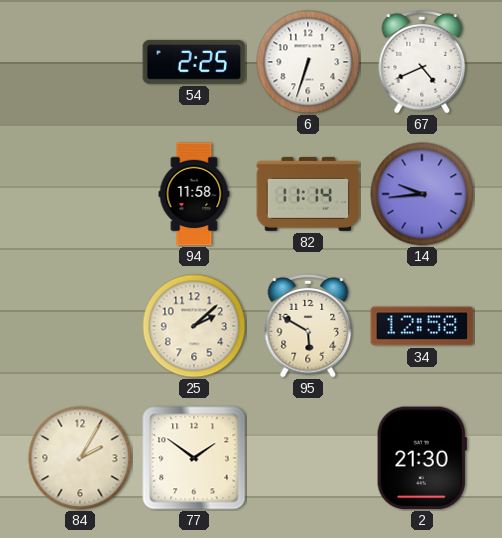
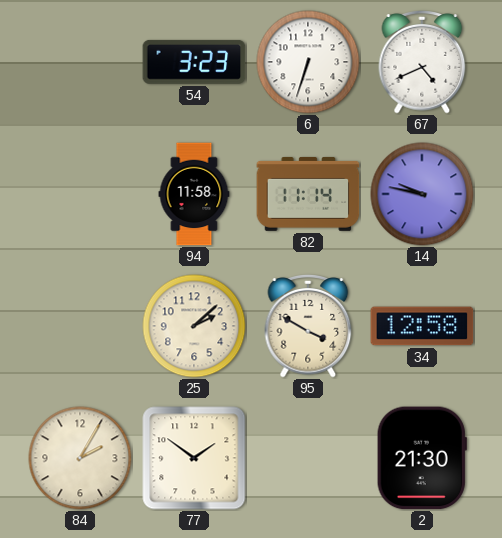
54: 2:25 -> 3:23 (194, 62)
14: 9:44 -> 9:47 (422, 194)
95: 5:50 -> 3:50 (308, 327)
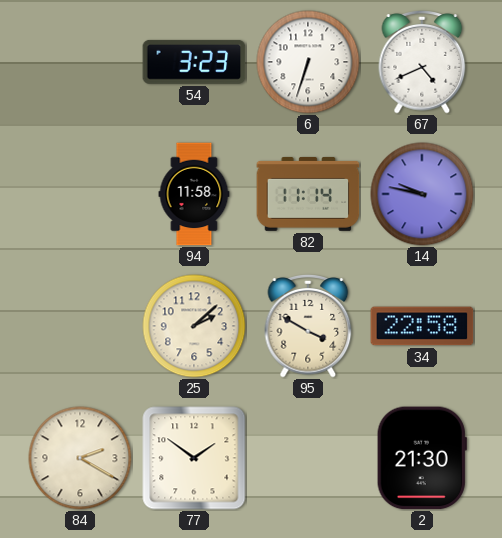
34: 12:58 -> 22:58 (422, 326)
84: 2:05 -> 2:20 (80, 458)
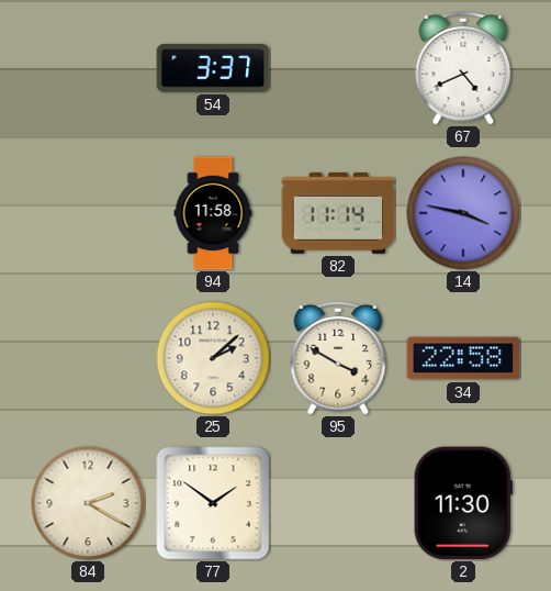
54: 3:23 -> 3:37 (213, 68)
6: 6:33 -> none (308, 62)
14: 9:47 -> 3:47 (463, 213)
2: 21:30 -> 11:30 (463, 503)
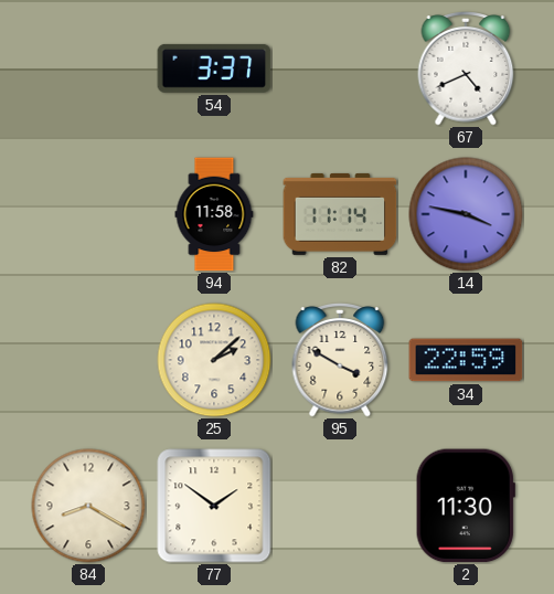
34: 22:58 -> 22:59 (466, 360)
84: 2:20 -> 8:20 (88, 506)
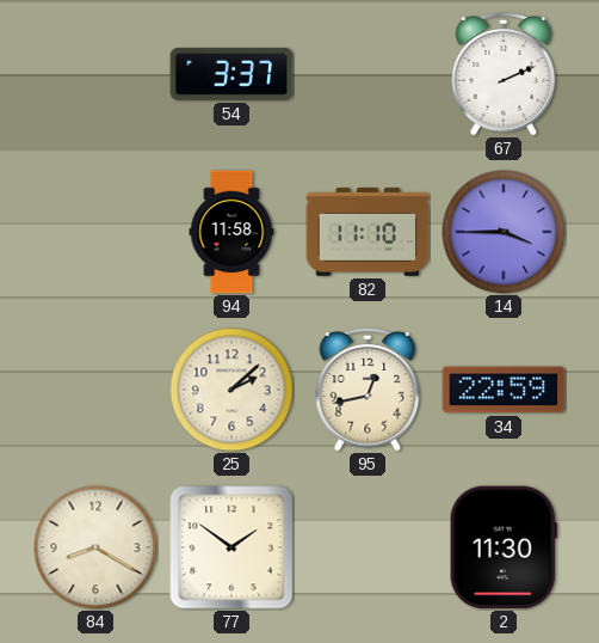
67: 4:41 -> 2:11 (504, 75)
82: 11:14 -> 11:10 (368, 232)
14: 3:47 -> 3:45 (504, 232)
95: 3:50 -> 12:43 (368, 391)
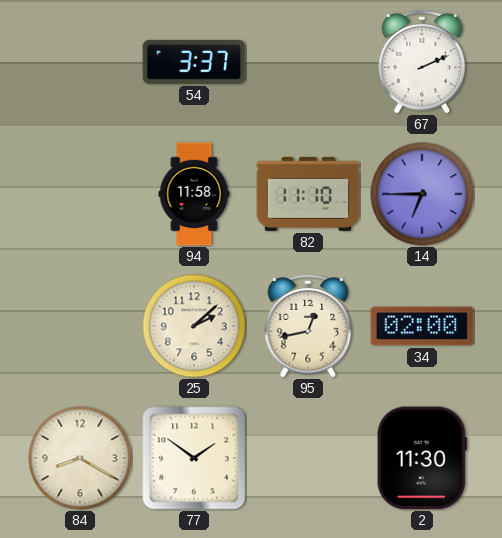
14: 3:45 -> 6:45 (422, 194)
34: 22:59 -> 02:00 (422, 326)
